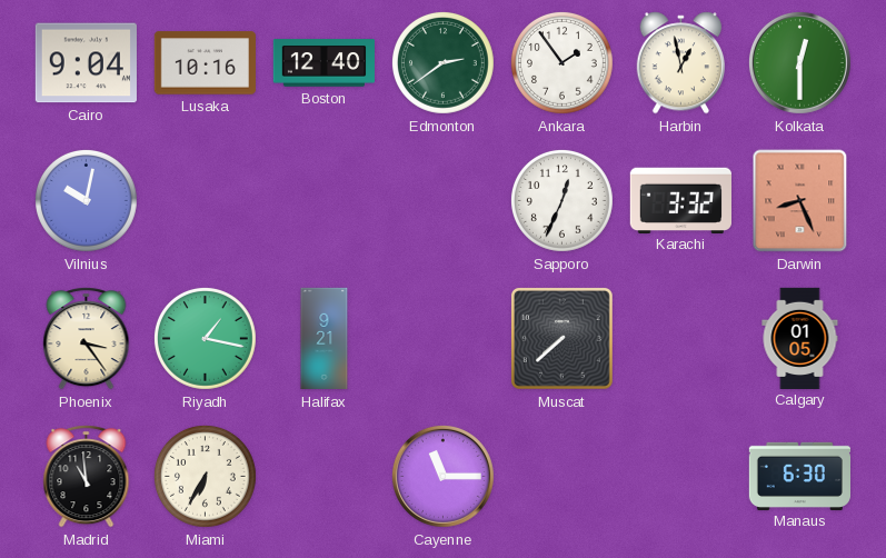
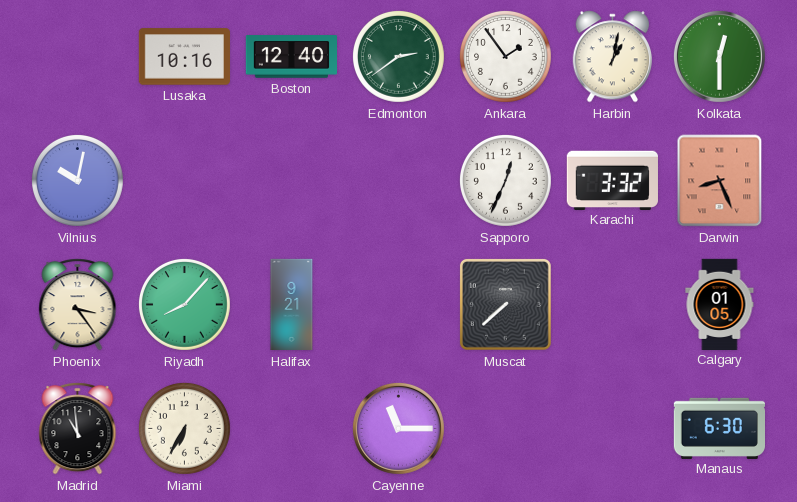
Cairo: 9:04 -> none (86, 63)
Harbin: 12:58 -> 1:02 (613, 57)
Riyadh: 1:17 -> 8:07 (184, 304)
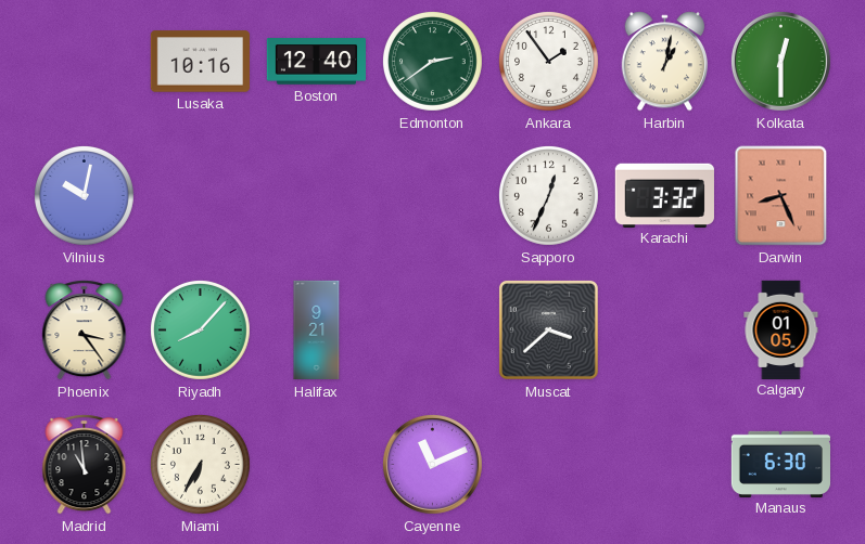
Muscat: 7:38 -> 3:38 (548, 329)
Cayenne: 11:15 -> 11:11 (432, 464)
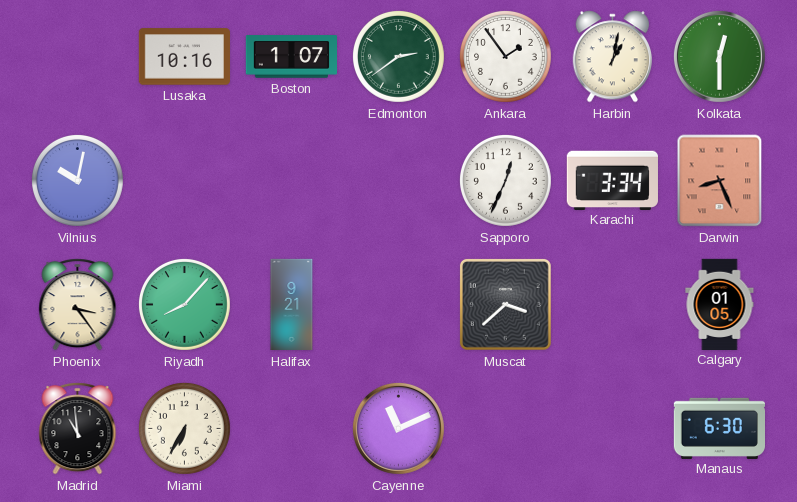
Boston: 12:40 -> 1:07 (291, 57)
Karachi: 3:32 -> 3:34 (612, 180)
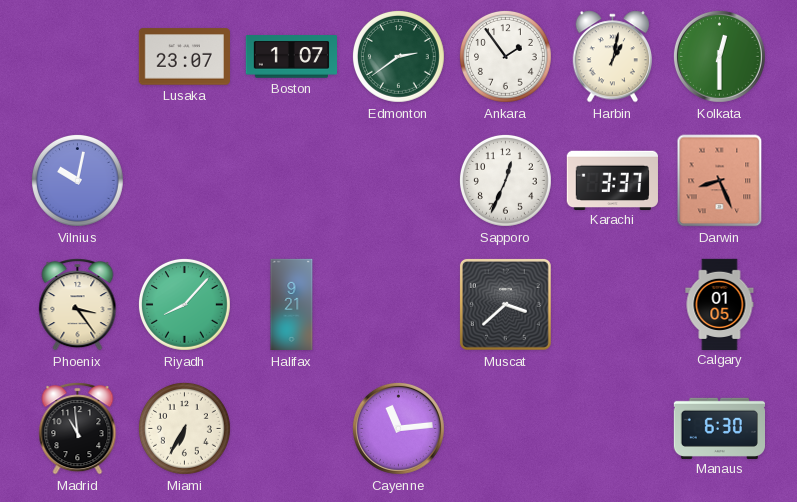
Lusaka: 10:16 -> 23:07 (184, 57)
Karachi: 3:34 -> 3:37 (612, 180)
Cayenne: 11:11 -> 11:14 (398, 428)
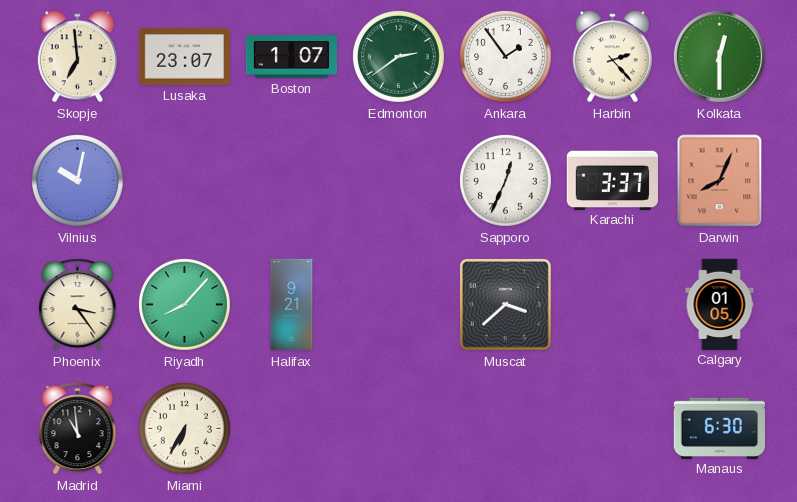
Skopje: none -> 6:59 (78, 57)
Harbin: 1:02 -> 2:23 (613, 57)
Darwin: 8:26 -> 8:04 (720, 181)
Cayenne: 11:14 -> none (398, 428)
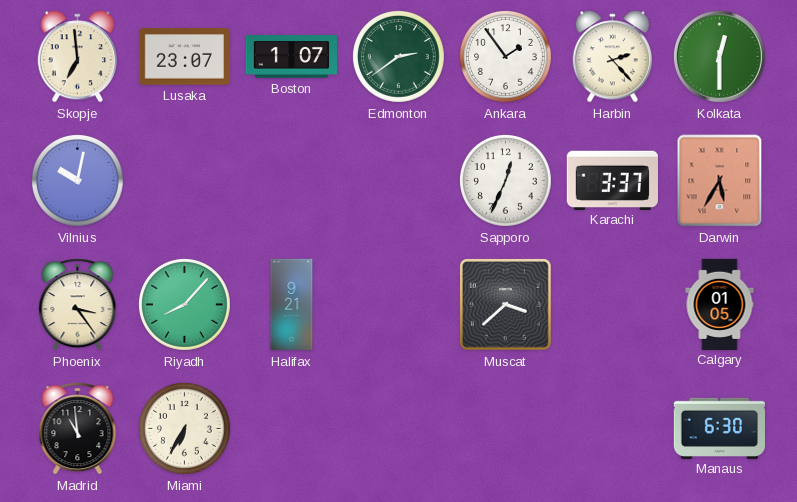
Darwin: 8:04 -> 5:35 (720, 181)
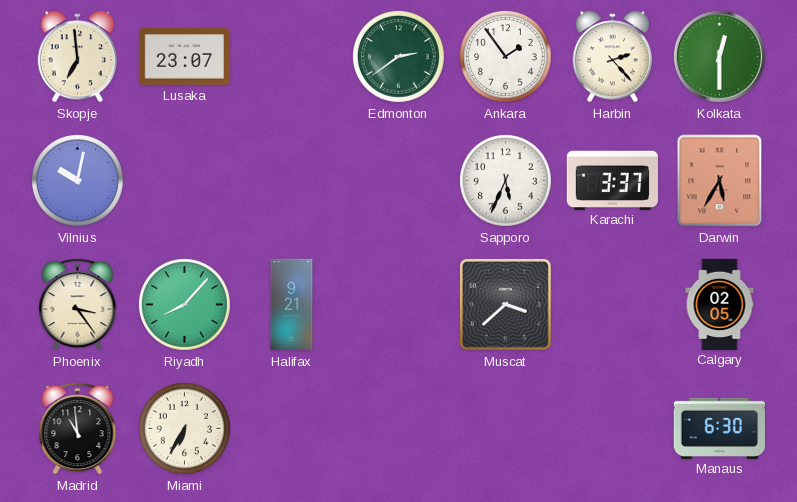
Boston: 1:07 -> none (291, 57)
Sapporo: 12:34 -> 5:34 (505, 180)
Calgary: 01:05 -> 02:05 (720, 304)
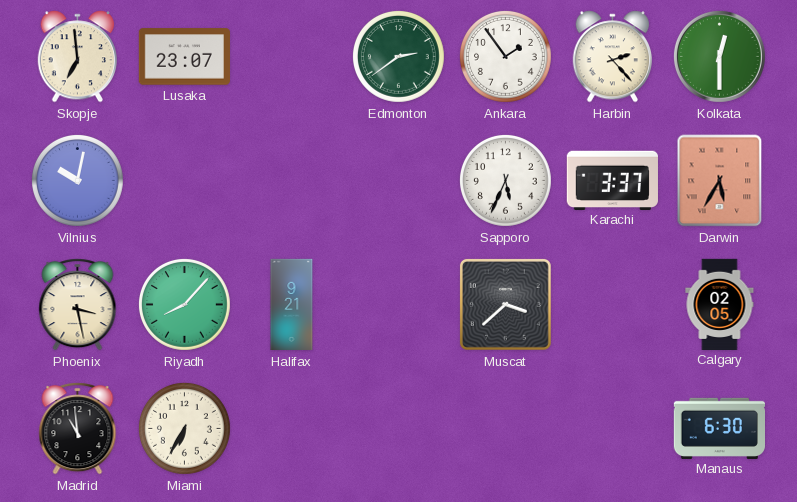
Phoenix: 3:24 -> 3:28 (78, 305)
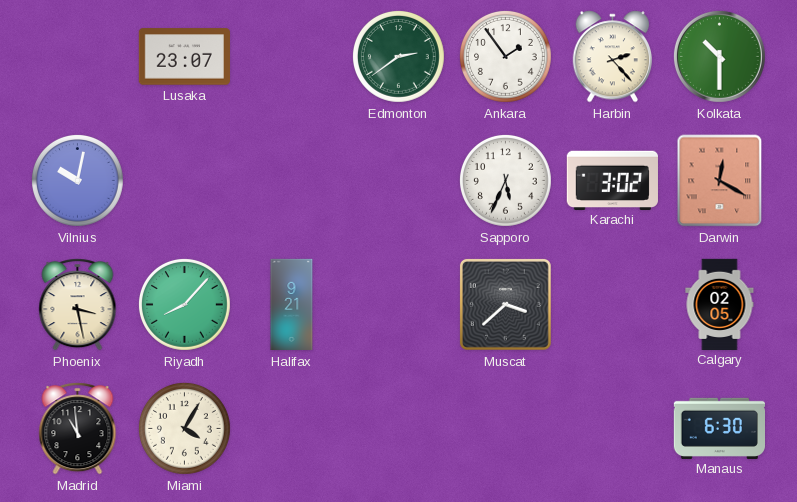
Skopje: 6:59 -> none (78, 57)
Kolkata: 12:30 -> 10:30 (719, 56)
Karachi: 3:37 -> 3:02 (612, 180)
Darwin: 5:35 -> 12:20 (720, 181)
Miami: 6:35 -> 4:05 (184, 428)
